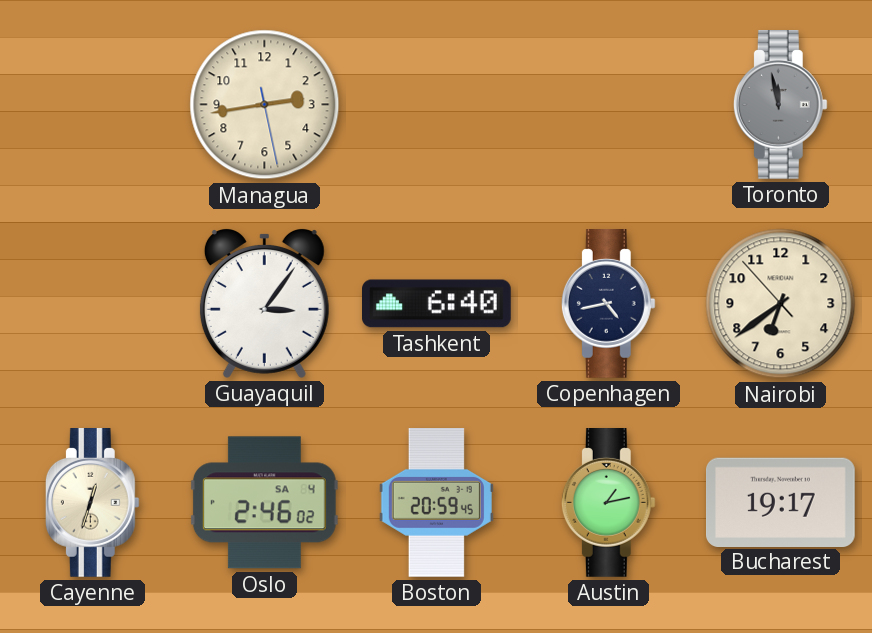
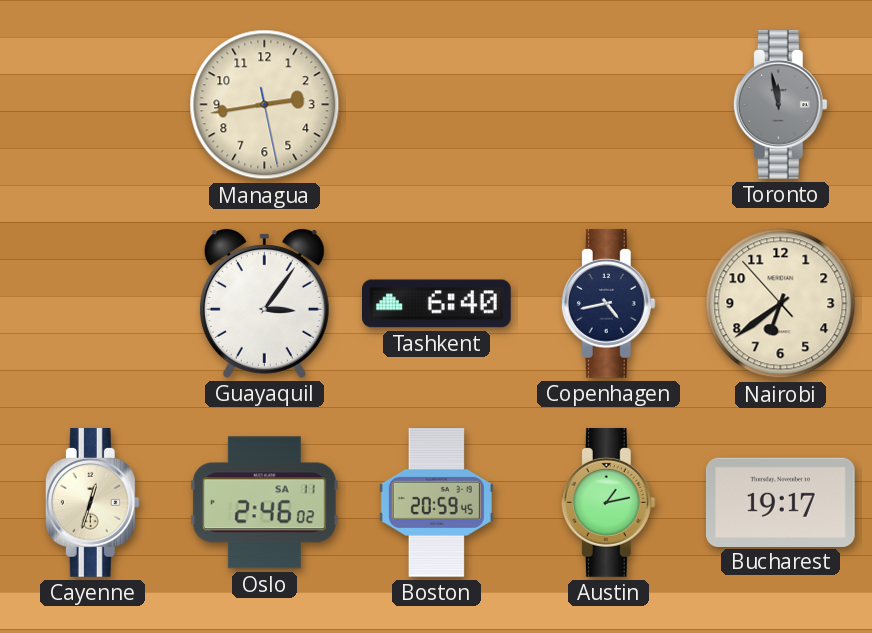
Oslo date: SA 4 -> SA 11 (264, 503)
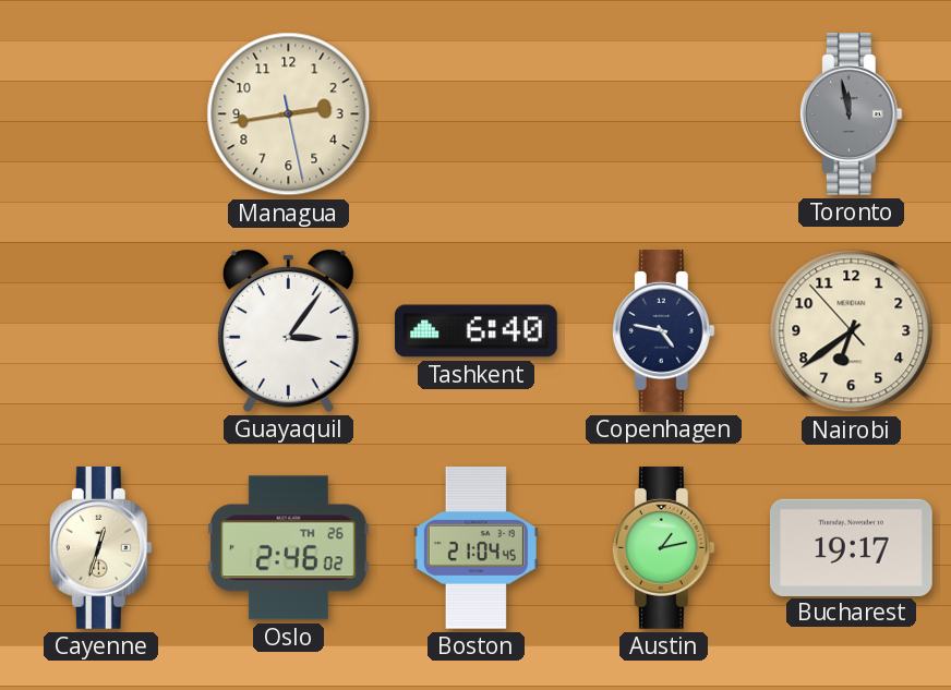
Copenhagen: 4:43 -> 4:47 (663, 331)
Oslo date: SA 11 -> TH 26 (288, 548)
Boston: 20:59 -> 21:04 (475, 548)
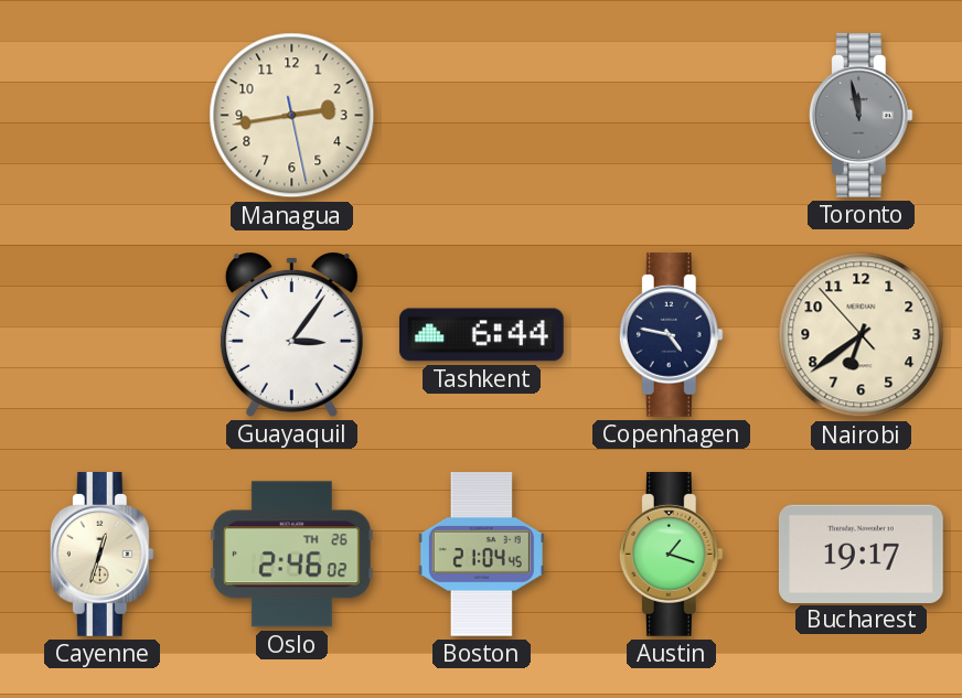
Tashkent: 6:40 -> 6:44 (482, 335)
Austin: 1:13 -> 1:18 (671, 555)
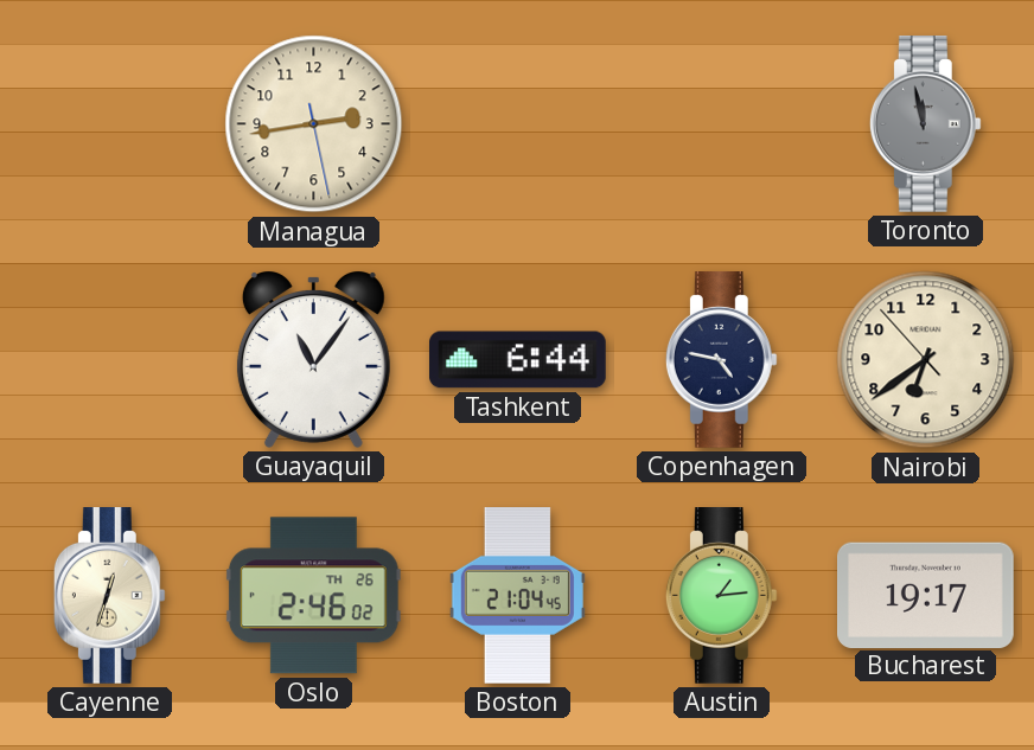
Guayaquil: 3:06 -> 11:06 (313, 360)
Austin: 1:18 -> 1:14 (721, 596)
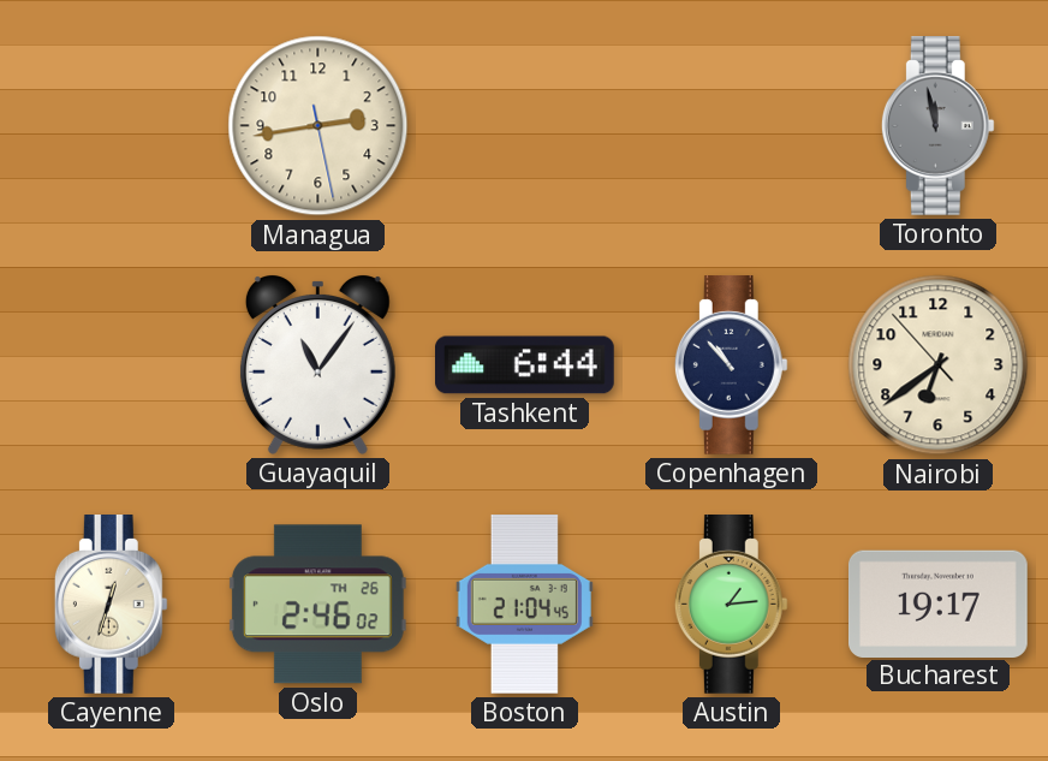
Copenhagen: 4:47 -> 10:53 (731, 365)
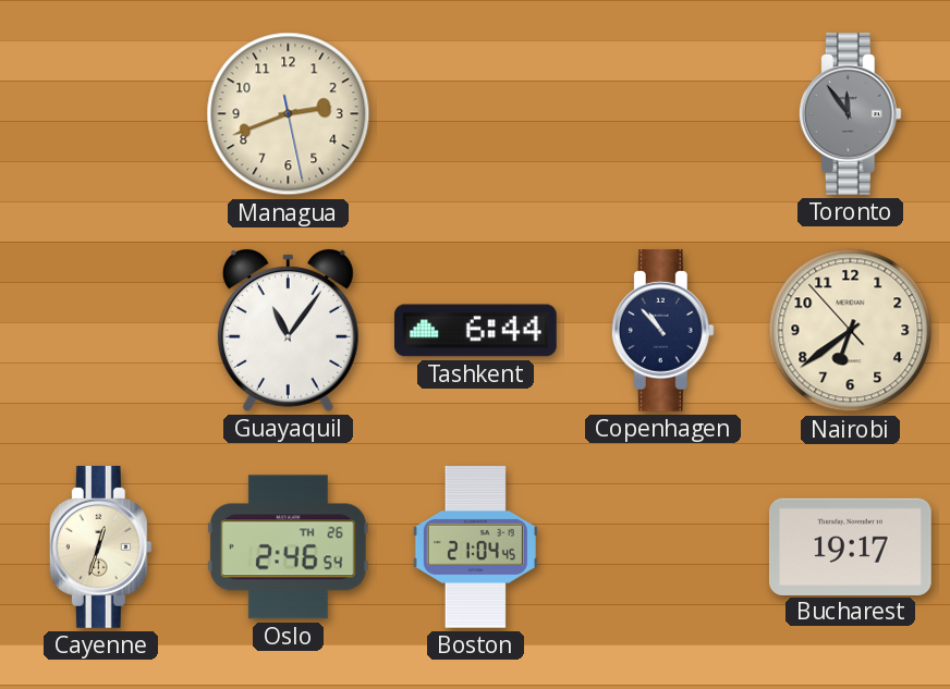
Managua: 2:43 -> 2:41 (289, 114)
Toronto: 11:58 -> 11:54 (850, 114)
Oslo: 2:46:02 -> 2:46:54 (288, 547)
Austin: 1:14 -> none (731, 605)
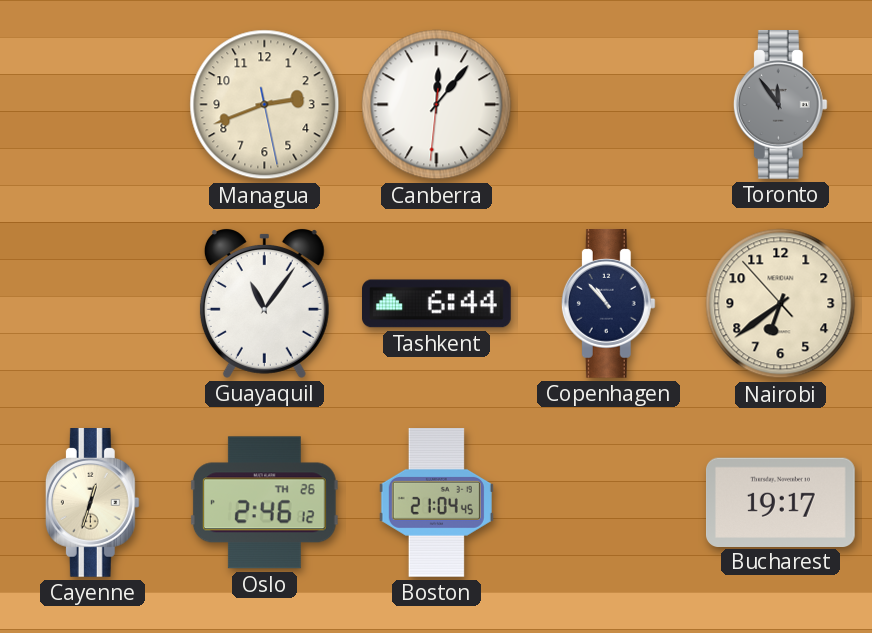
Canberra: none -> 12:06 (437, 105)
Oslo: 2:46:54 -> 2:46:12 (264, 503)
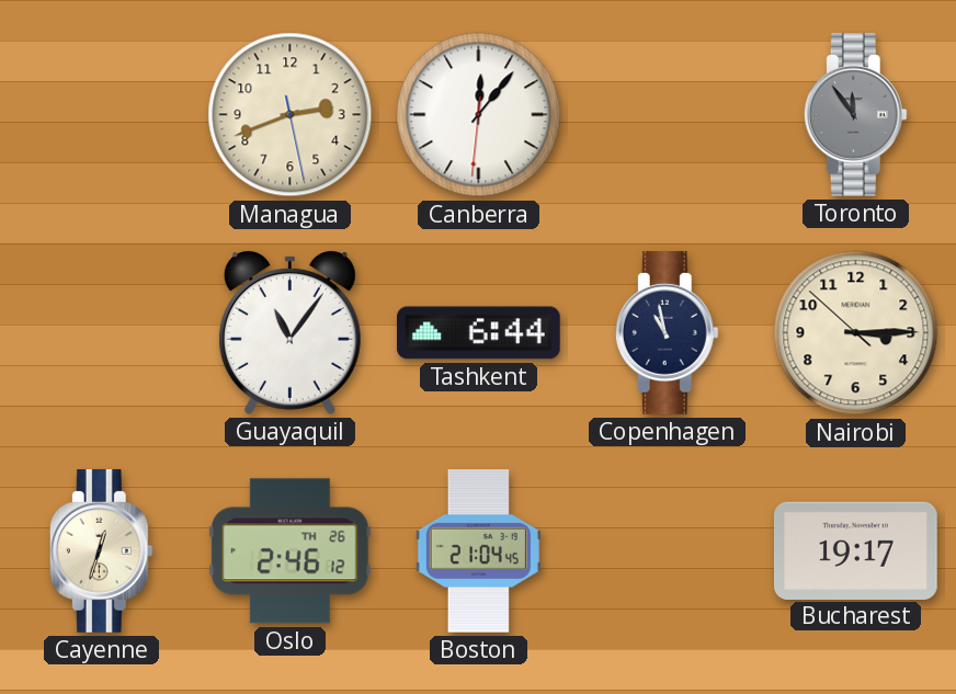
Copenhagen: 10:53 -> 10:58 (667, 333)
Nairobi: 6:38 -> 3:14 (856, 333)
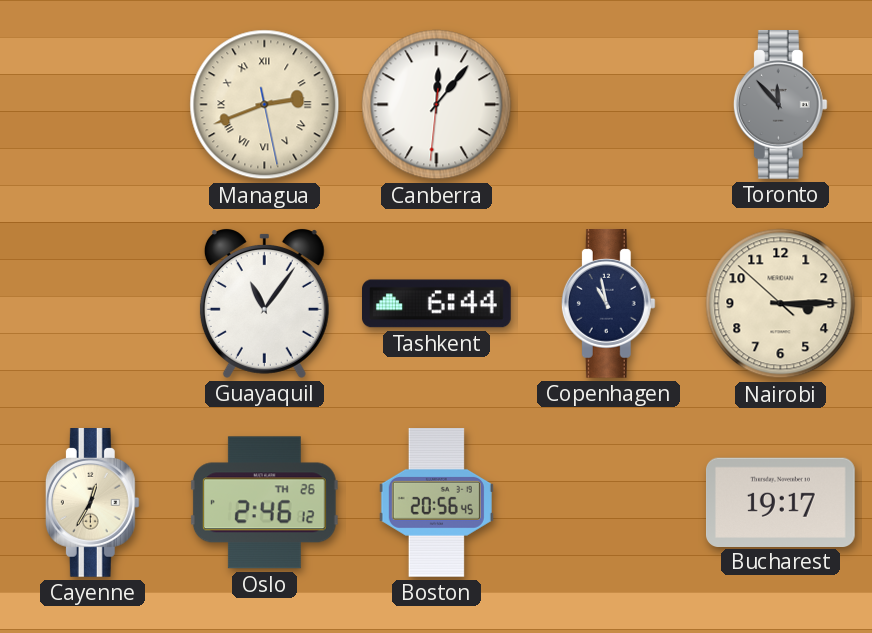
Managua numerals: Arabic -> Roman (265, 105)
Toronto: 11:54 -> 11:53 (780, 105)
Cayenne: 12:33 -> 12:35 (92, 503)
Boston: 21:04 -> 20:56 (436, 503)
